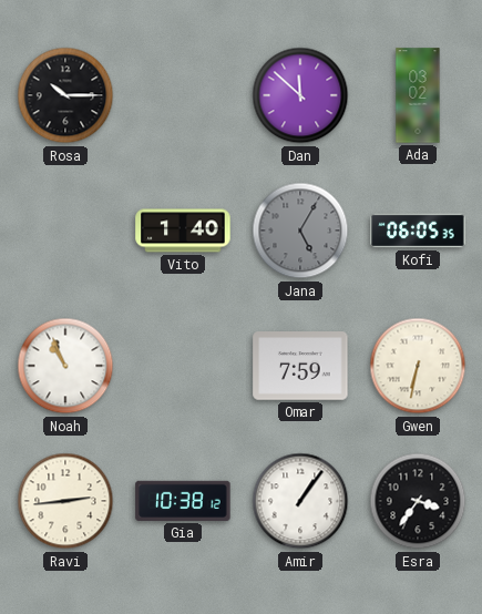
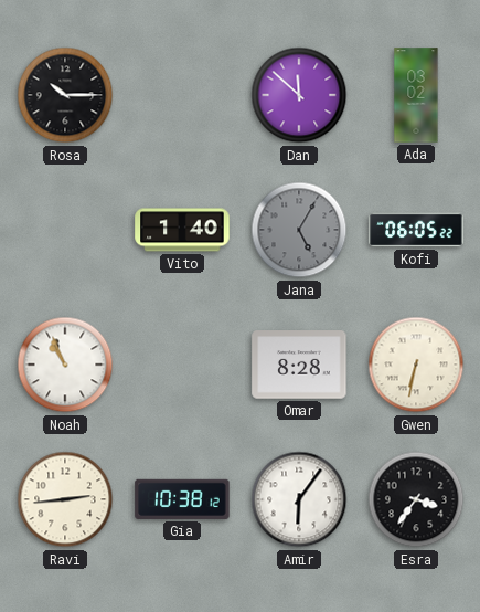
Kofi: 06:05:35 -> 06:05:22 (416, 230)
Omar: 7:59 -> 8:28 (299, 365)
Amir: 1:06 -> 6:06 (299, 499)
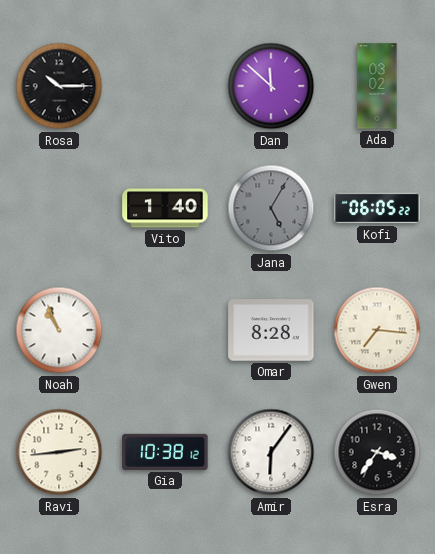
Gwen: 6:32 -> 7:16 (377, 330)
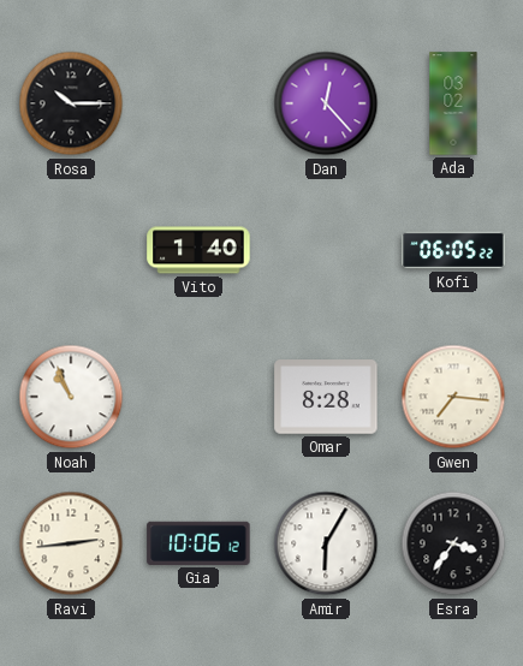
Dan: 11:52 -> 12:23 (326, 103)
Jana: 5:05 -> none (271, 208)
Gia: 10:38 -> 10:06 (198, 543)
Amir: 6:06 -> 6:05 (326, 543)
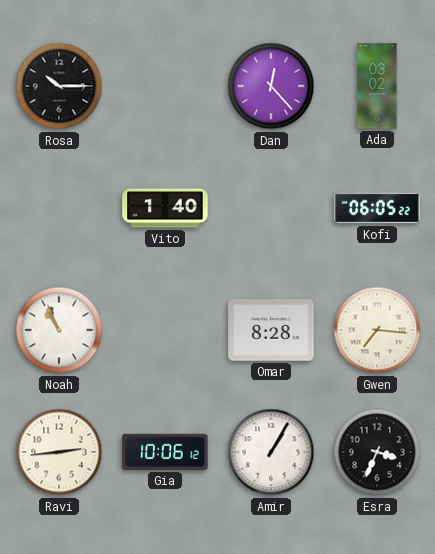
Amir: 6:05 -> 1:05 (271, 452)
Esra: 3:36 -> 3:34 (377, 452)
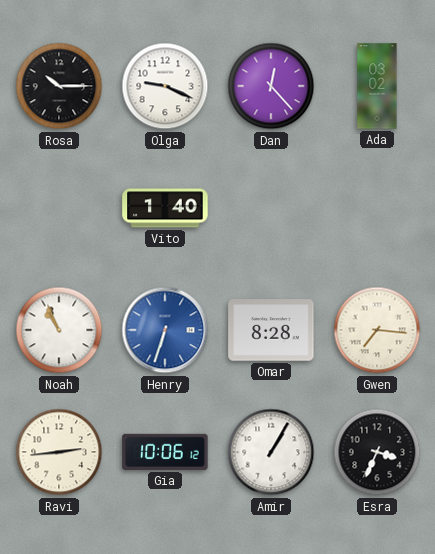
Olga: none -> 9:19 (165, 86)
Kofi: 06:05 -> none (377, 208)
Henry: none -> 6:33 (165, 330)
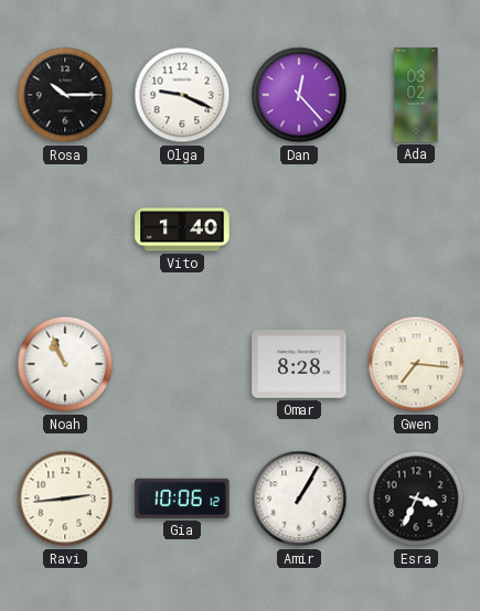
Henry: 6:33 -> none (165, 330)
